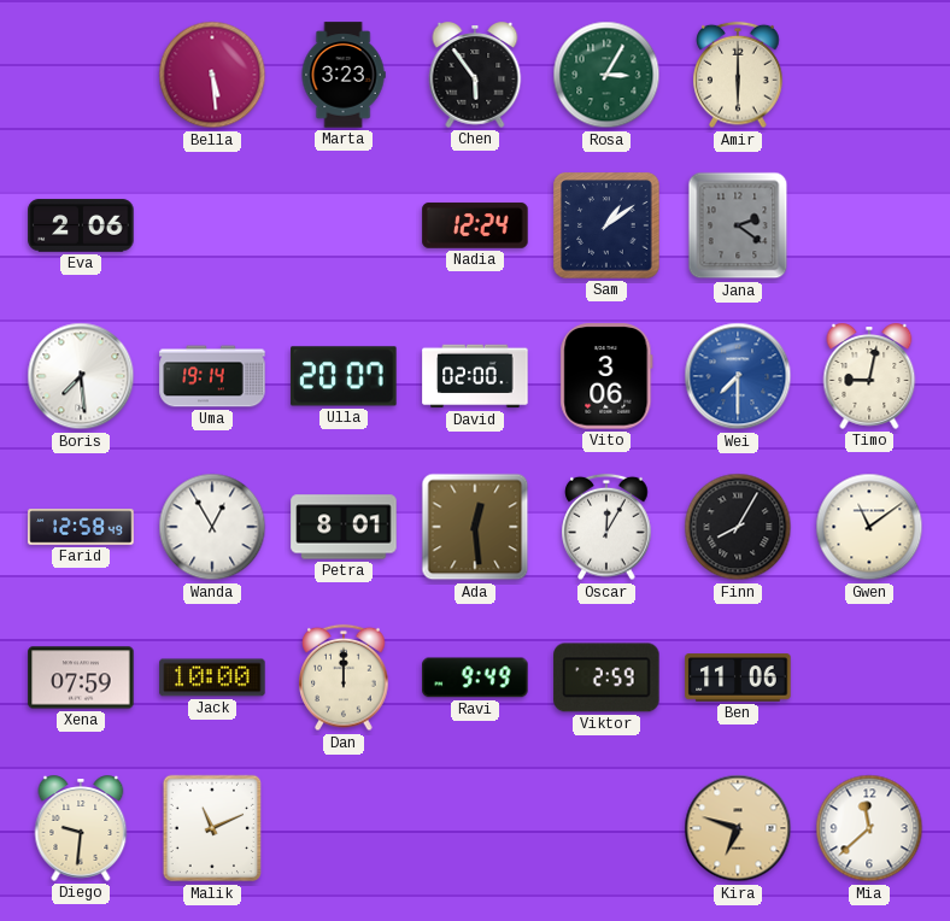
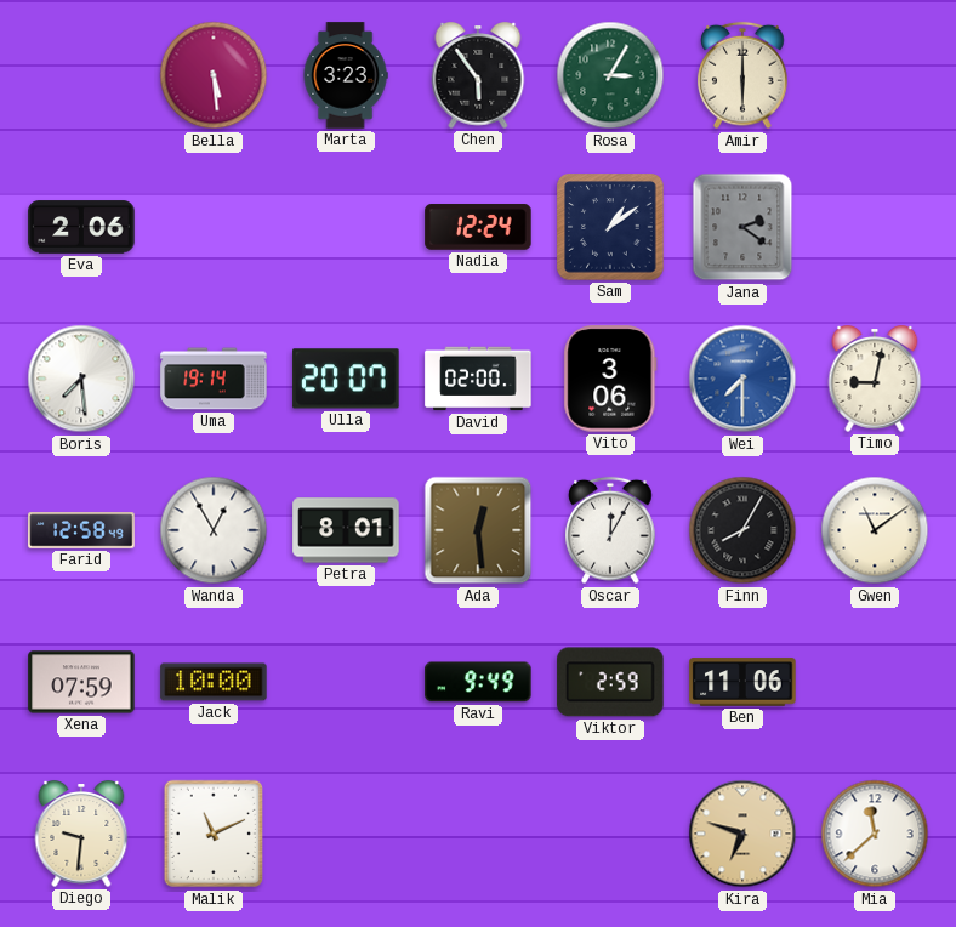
Dan: 12:00 -> none (344, 677)
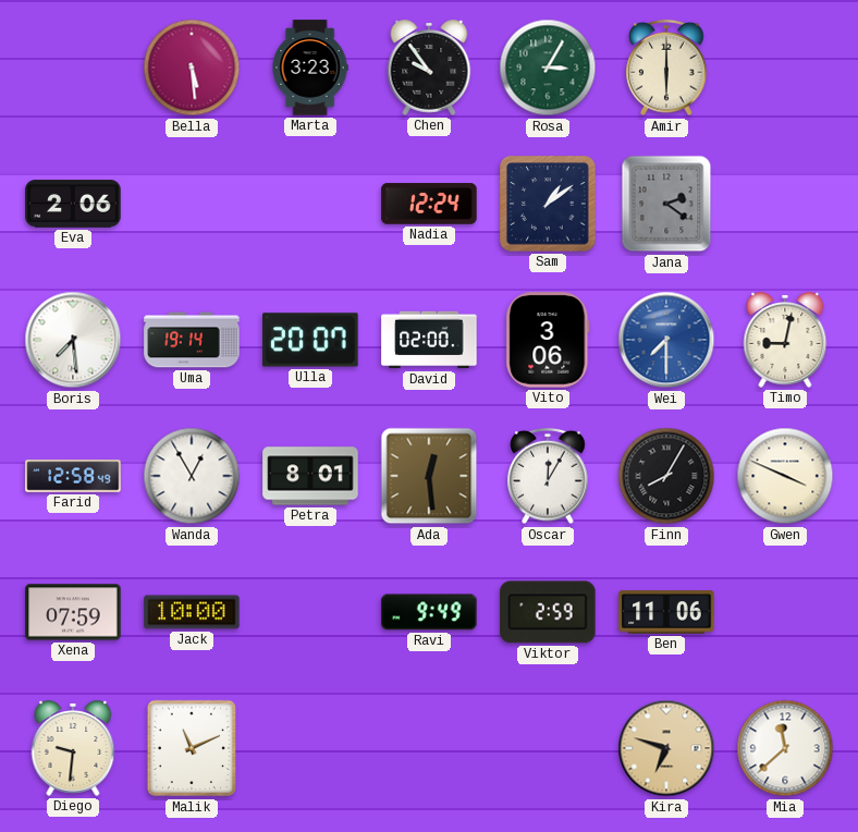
Chen: 5:54 -> 9:54 (429, 68)
Gwen: 11:09 -> 3:49 (785, 476)
